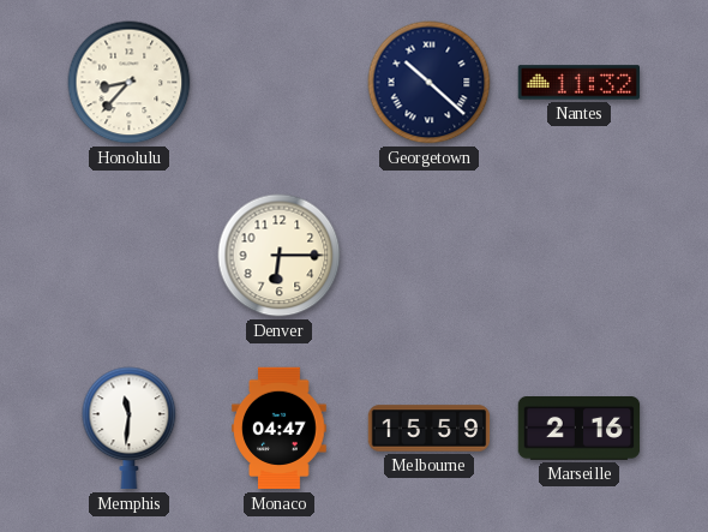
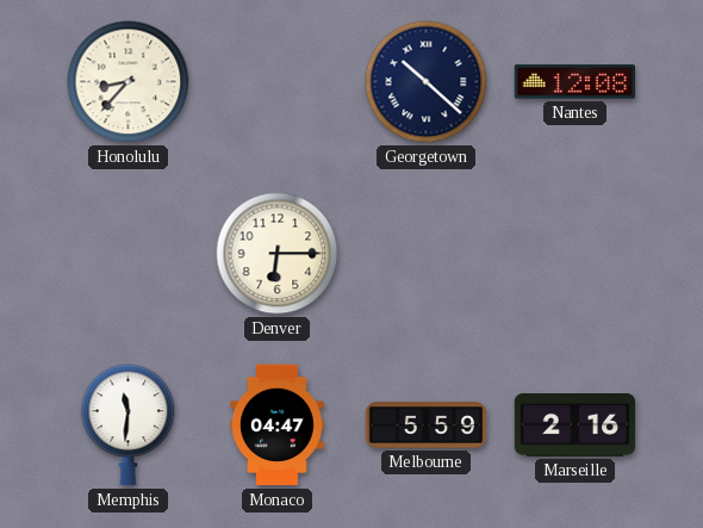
Nantes: 11:32 -> 12:08 (576, 82)
Melbourne: 15:59 -> 5:59 (427, 425)
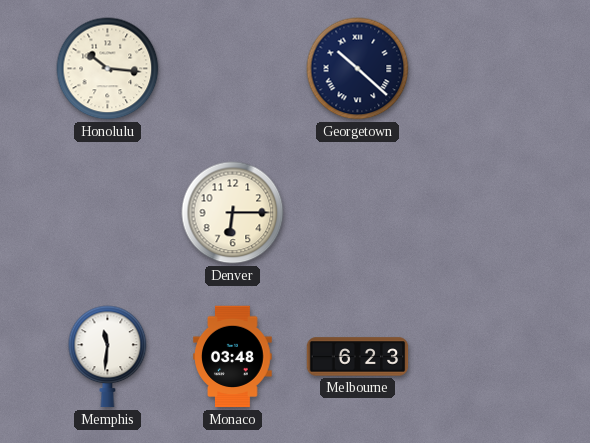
Honolulu: 8:37 -> 10:16 (108, 69)
Nantes: 12:08 -> none (576, 82)
Monaco: 04:47 -> 03:48 (233, 357)
Melbourne: 5:59 -> 6:23 (358, 357)
Marseille: 2:16 -> none (576, 425)
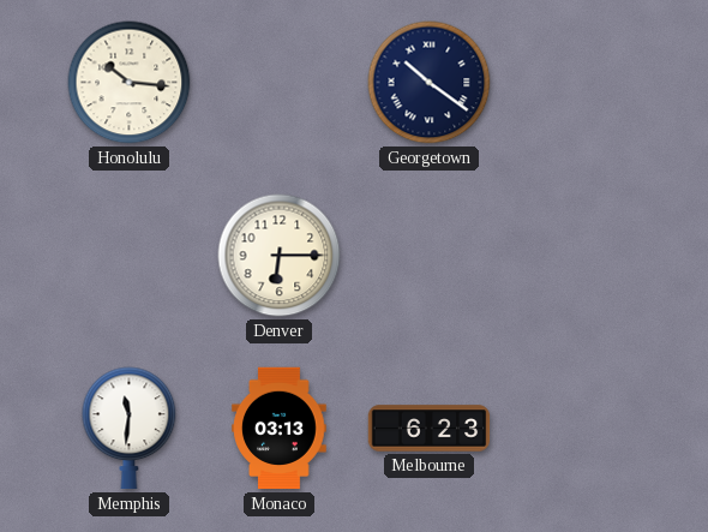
Georgetown: 10:22 -> 10:21 (430, 83)
Monaco: 03:48 -> 03:13 (280, 429)
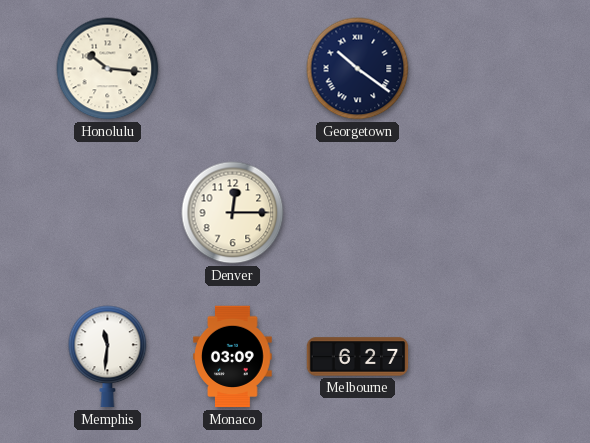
Denver: 6:15 -> 12:15 (233, 213)
Monaco: 03:13 -> 03:09 (233, 357)
Melbourne: 6:23 -> 6:27 (358, 357)
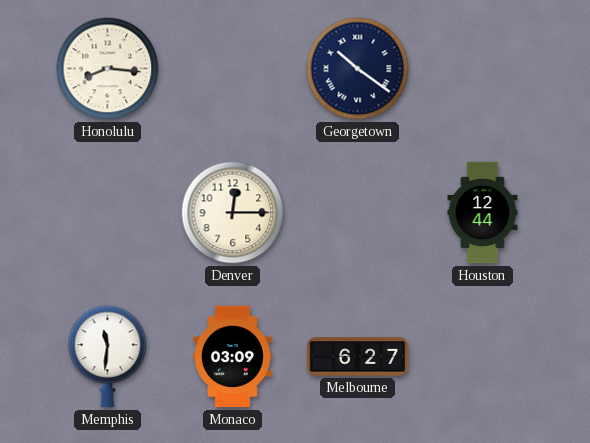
Honolulu: 10:16 -> 8:16 (108, 69)
Houston: none -> 12:44 (483, 213)
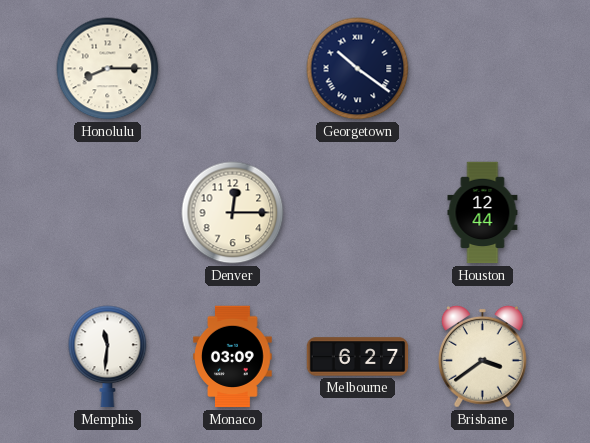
Honolulu: 8:16 -> 8:15 (108, 69)
Brisbane: none -> 3:39 (483, 357)
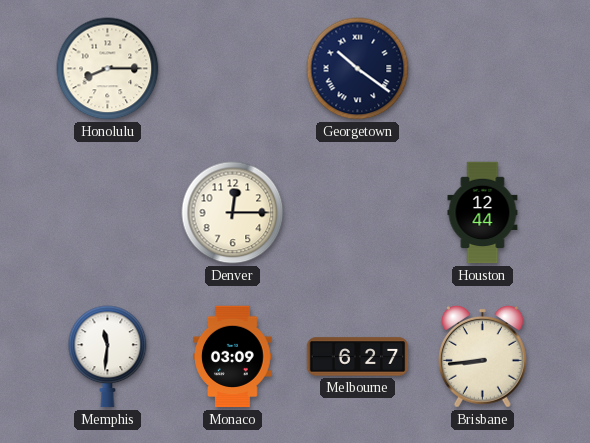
Brisbane: 3:39 -> 8:44 (483, 357)
